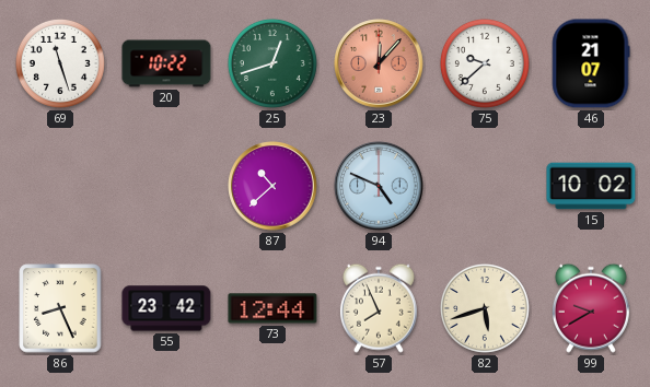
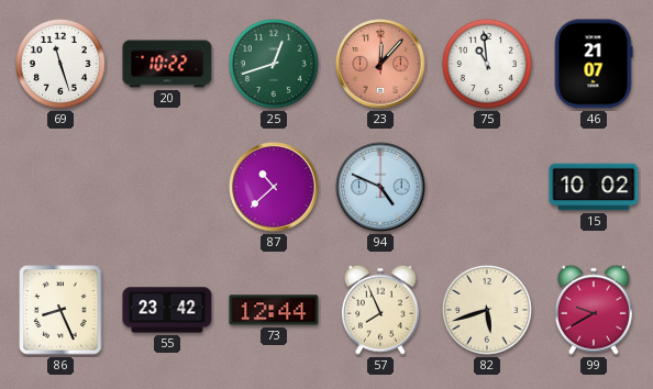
75: 9:38 -> 10:59 (487, 64)
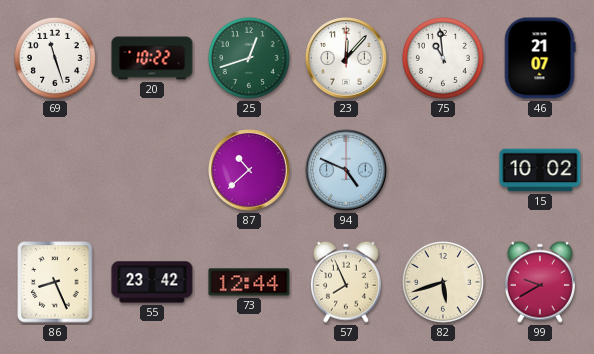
23 dial: salmon -> white (346, 58)
